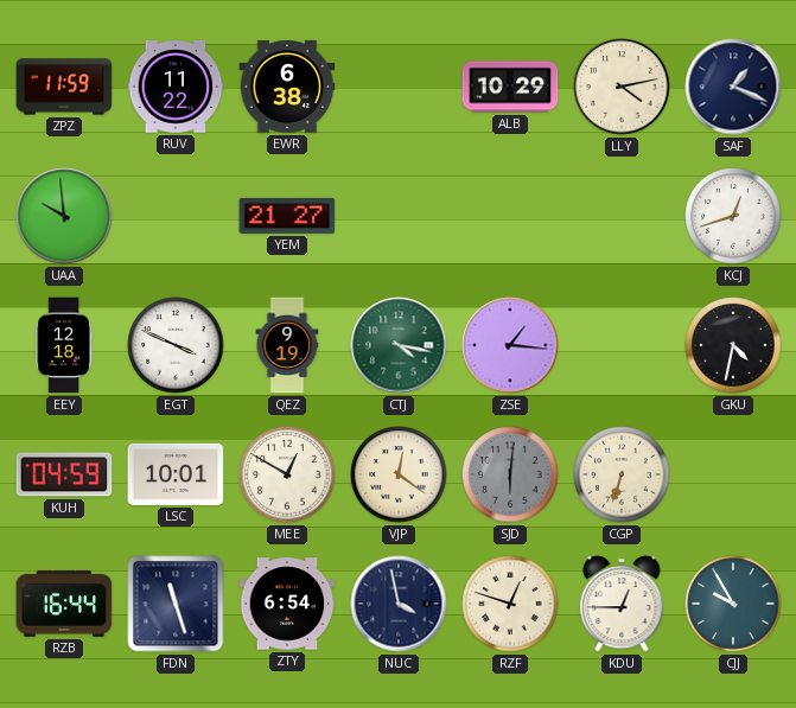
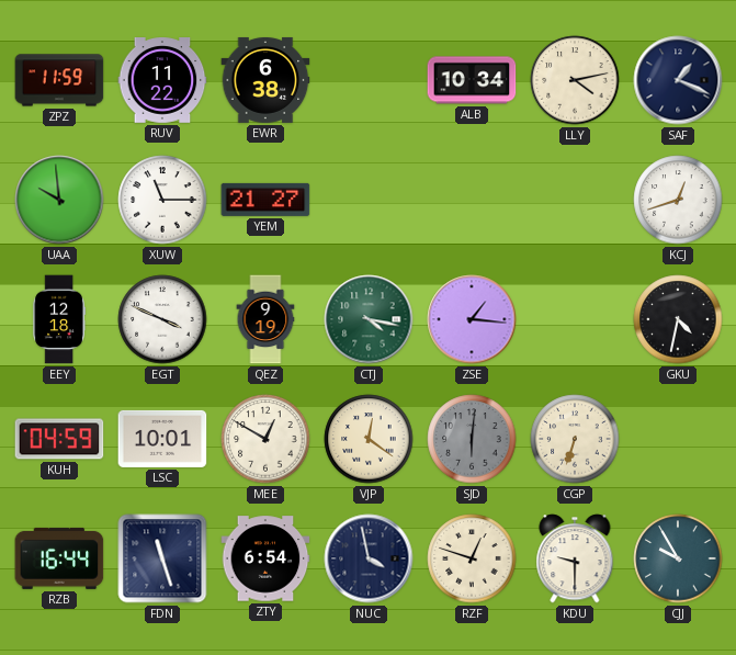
ALB: 10:29 -> 10:34 (472, 80)
XUW: none -> 11:15 (162, 200)
KDU: 12:45 -> 9:30 (575, 558)
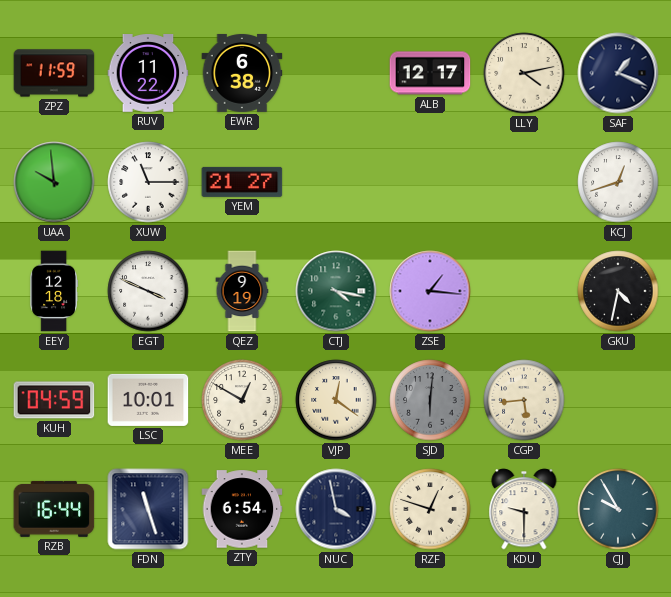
ALB: 10:34 -> 12:17 (430, 73)
CGP: 6:33 -> 5:44 (524, 400)
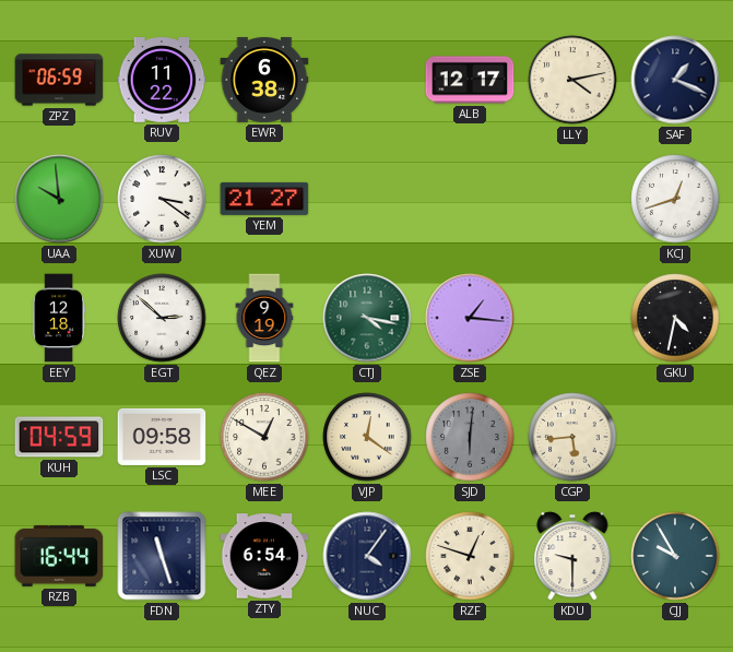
ZPZ: 11:59 -> 06:59 (59, 80)
XUW: 11:15 -> 3:21 (162, 199)
EGT: 3:49 -> 2:52 (162, 318)
LSC: 10:01 -> 09:58 (162, 437)
NUC: 3:58 -> 4:06 (367, 556)
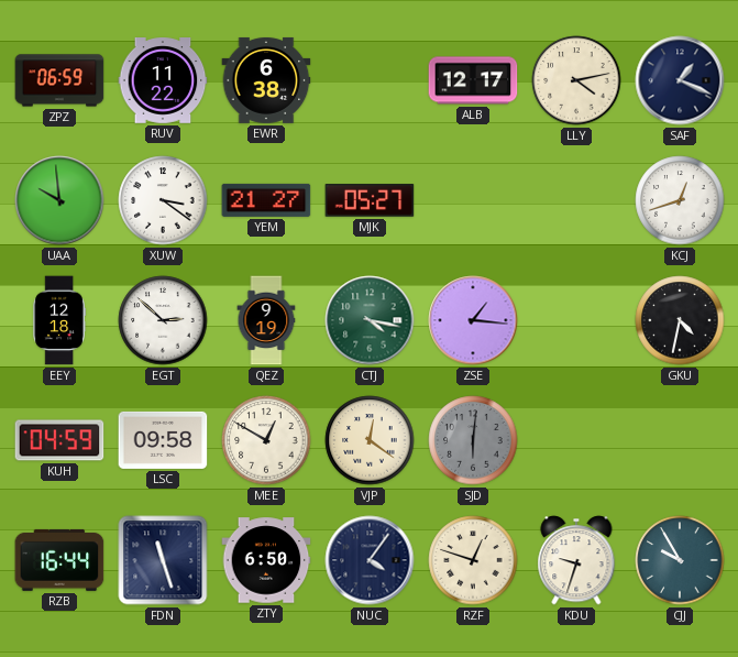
MJK: none -> 05:27 (370, 200)
CGP: 5:44 -> none (572, 437)
ZTY: 6:54 -> 6:50 (266, 560)
KDU: 9:30 -> 9:33 (576, 560)
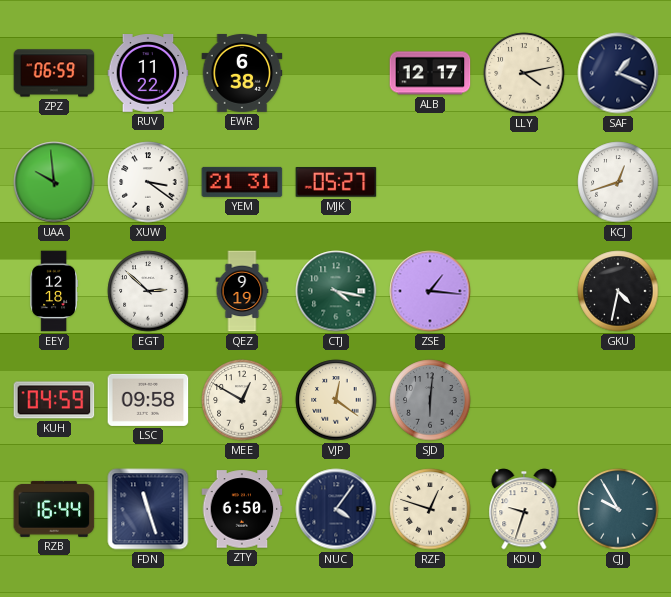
YEM: 21:27 -> 21:31 (242, 182)
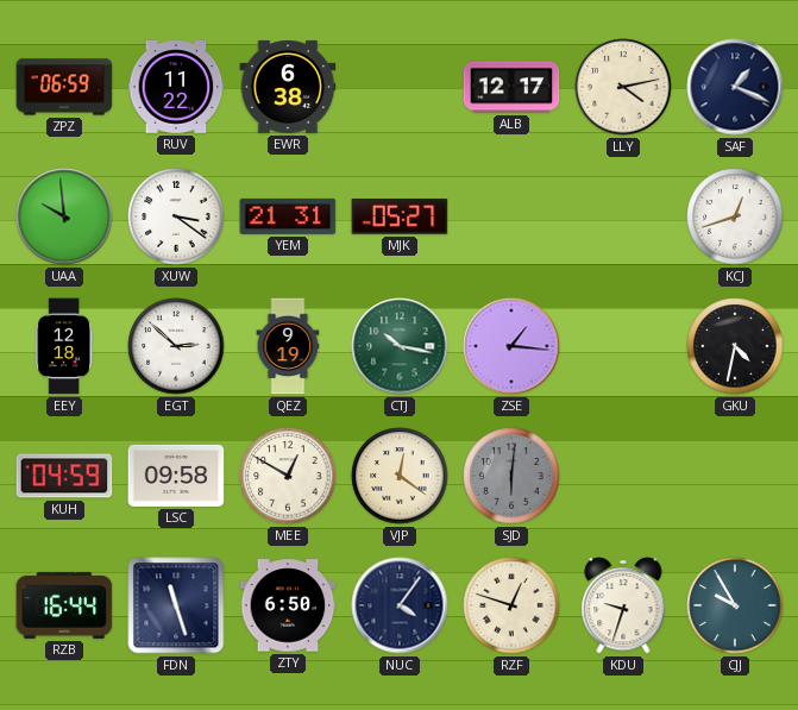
CTJ: 4:17 -> 10:17 (400, 346)
